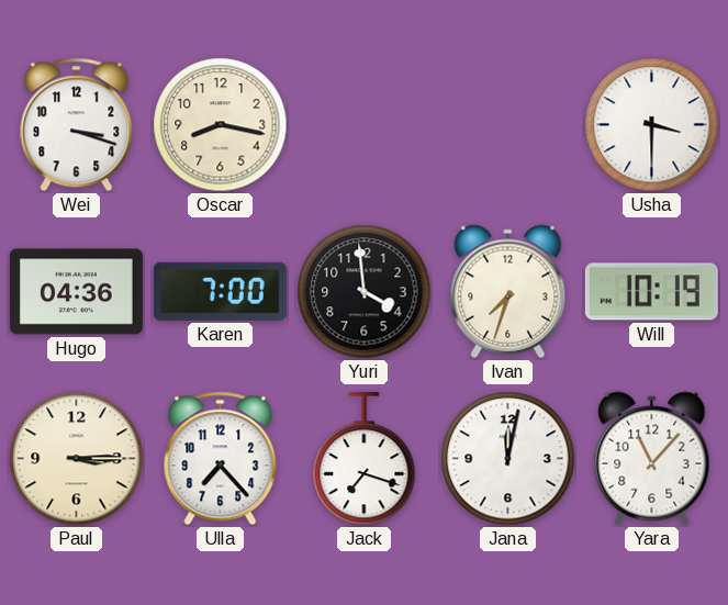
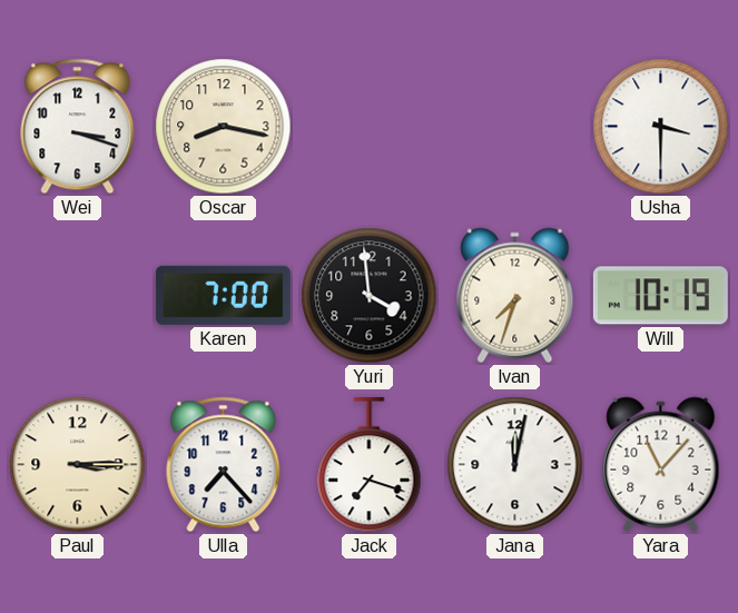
Hugo: 04:36 -> none (76, 292)
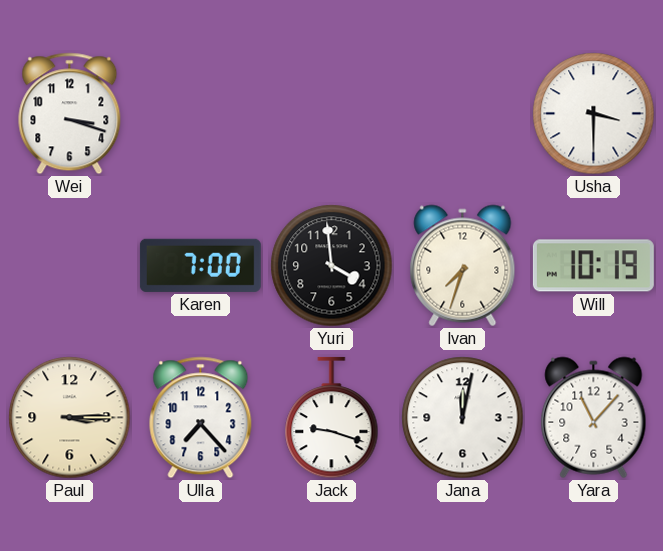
Oscar: 8:17 -> none (224, 127)
Jack: 7:18 -> 9:18 (332, 418)
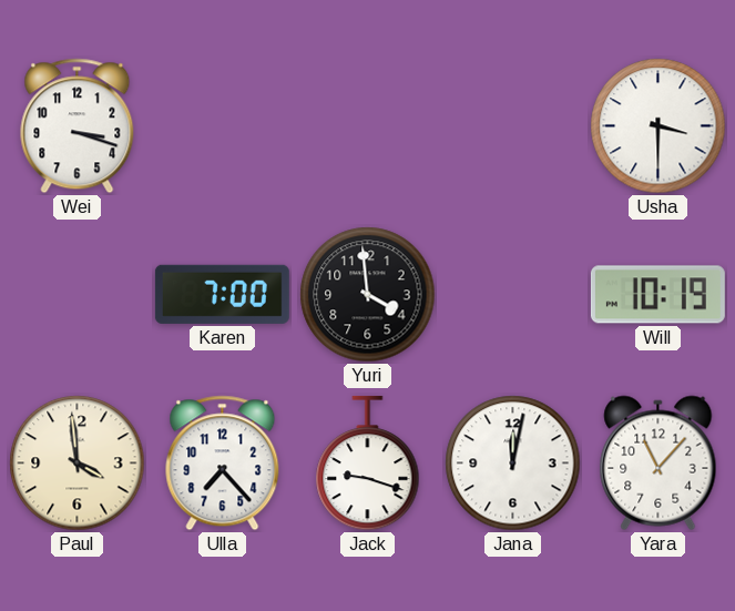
Ivan: 7:33 -> none (463, 266)
Paul: 3:15 -> 3:59 (78, 464)
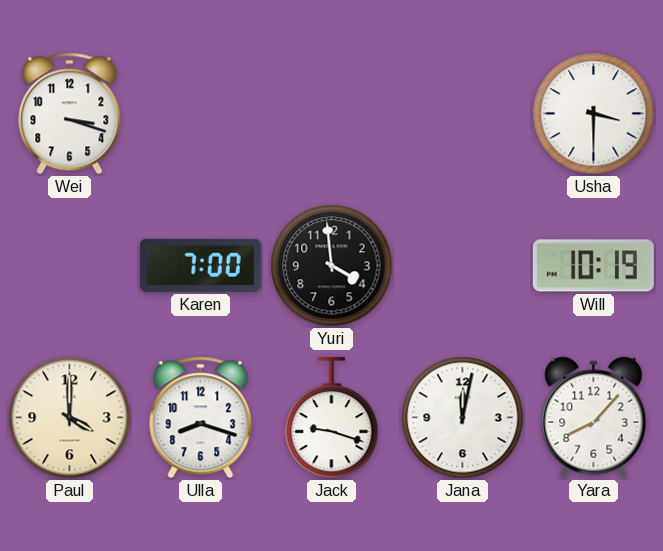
Paul: 3:59 -> 4:00 (70, 418)
Ulla: 7:23 -> 8:18 (201, 418)
Yara: 11:07 -> 8:07 (594, 418)
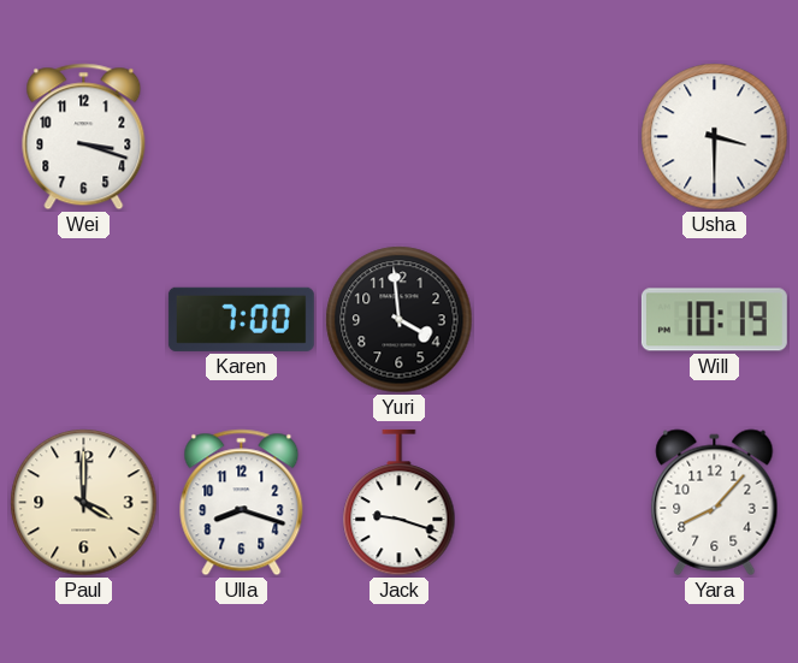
Jana: 12:02 -> none (463, 418)
